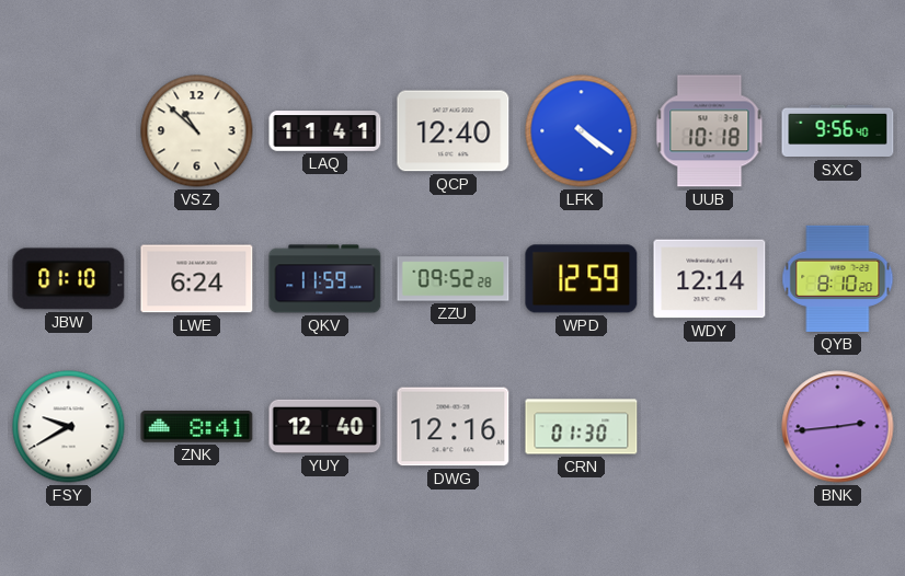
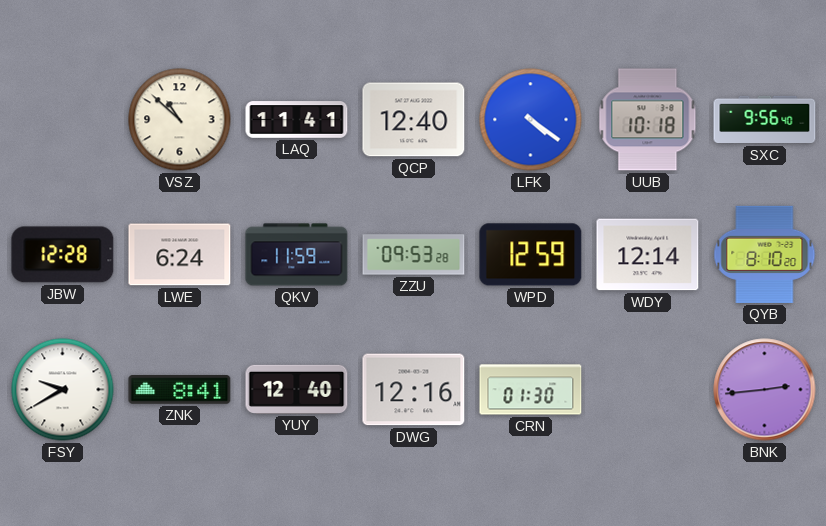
JBW: 01:10 -> 12:28 (63, 255)
ZZU: 09:52 -> 09:53 (414, 255)
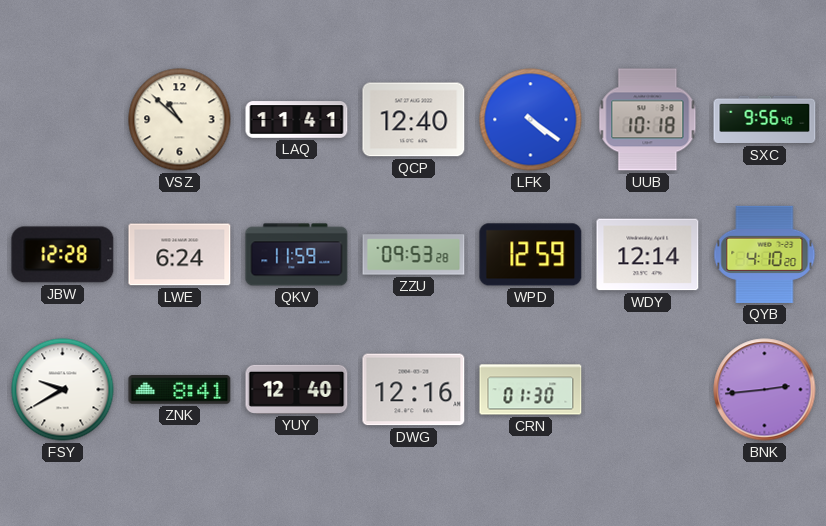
QYB: 8:10 -> 4:10 (765, 254)
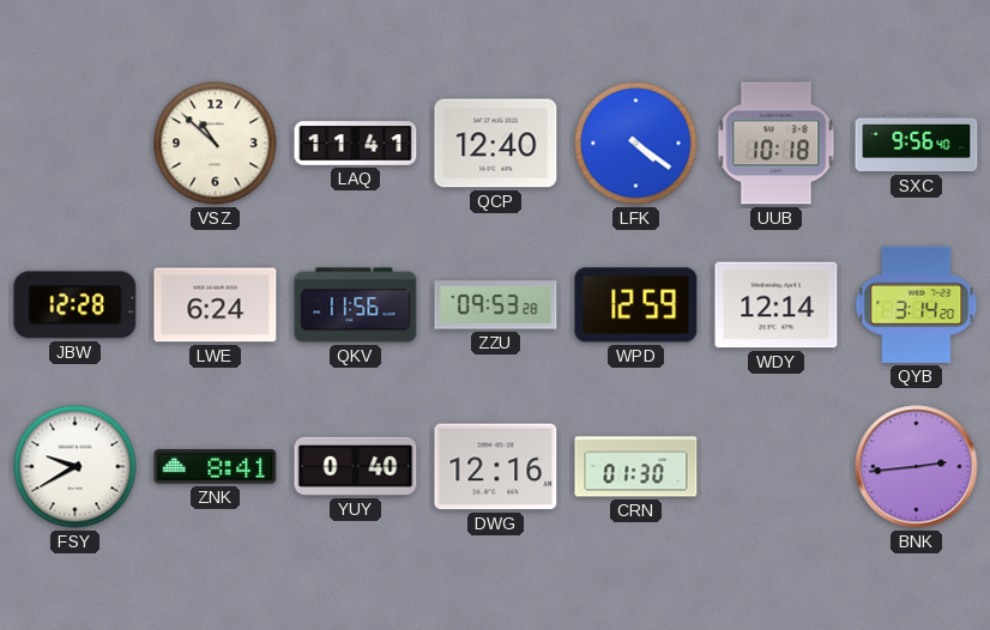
QKV: 11:59 -> 11:56 (356, 305)
QYB: 4:10 -> 3:14 (917, 304)
YUY: 12:40 -> 0:40 (356, 466)
